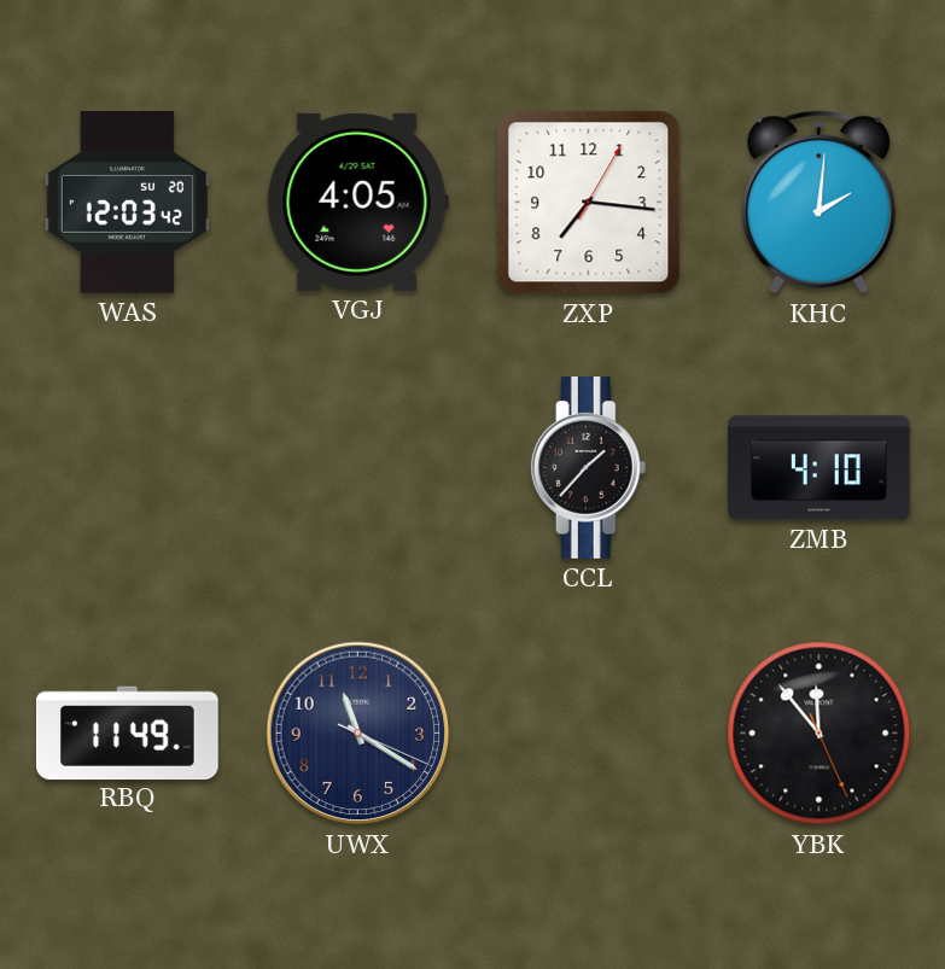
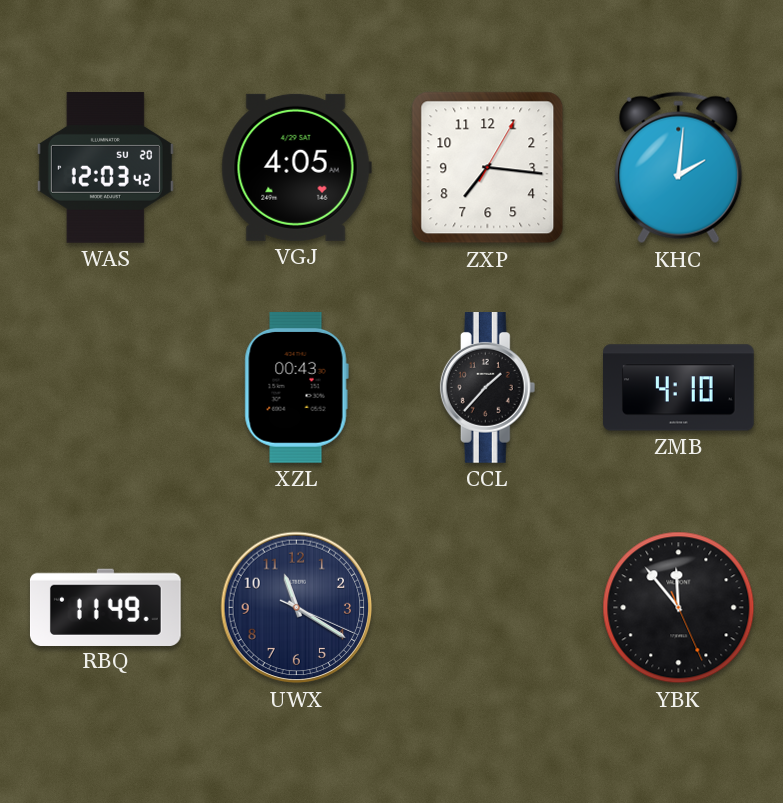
XZL: none -> 00:43 (296, 387)
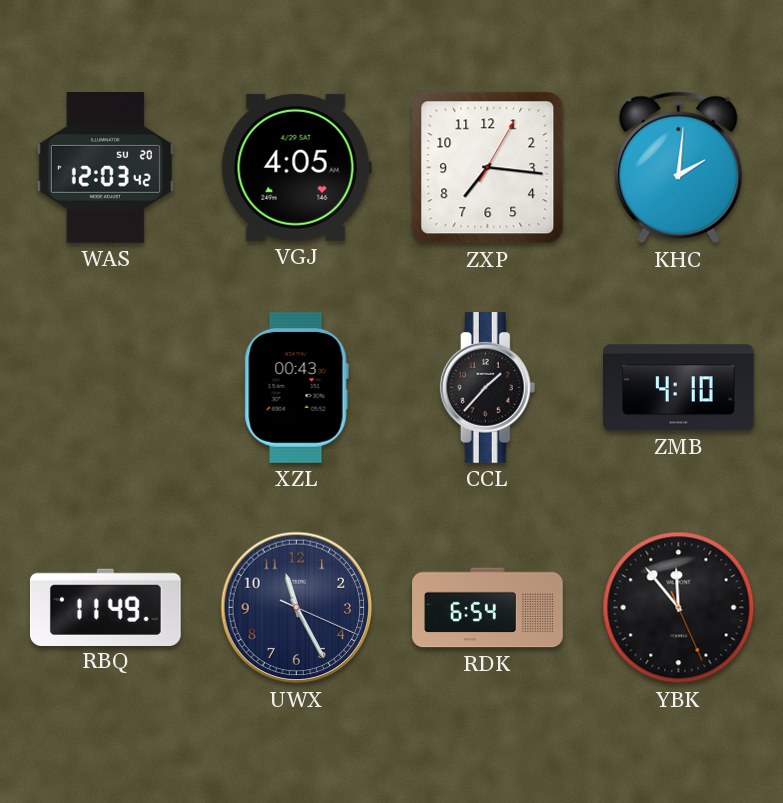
UWX: 11:20 -> 11:25 (297, 608)
RDK: none -> 6:54 (488, 608)
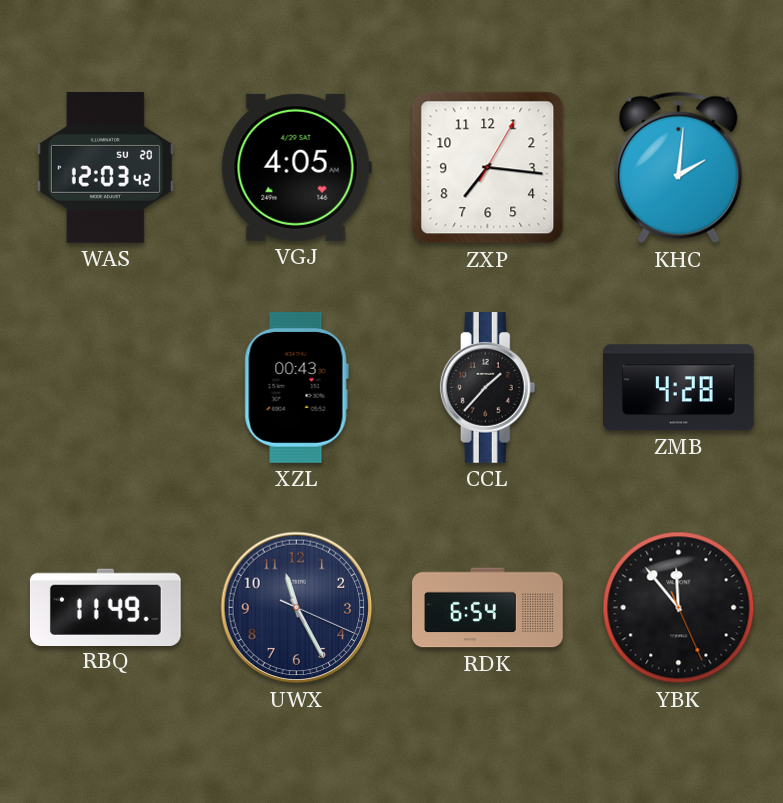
ZMB: 4:10 -> 4:28 (679, 388)
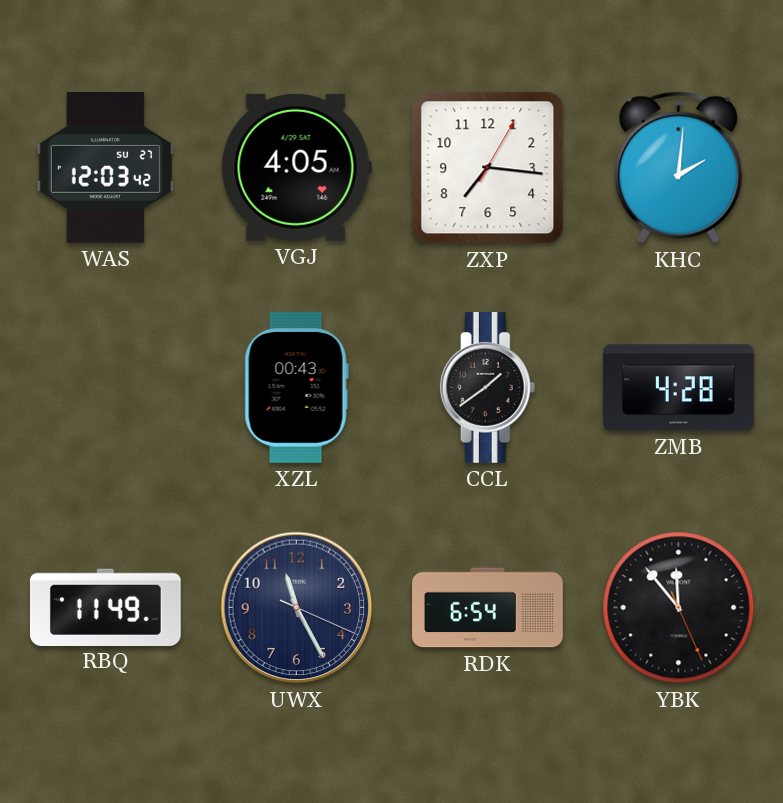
WAS date: SU 20 -> SU 27 (105, 168)
CCL: 1:37 -> 1:39 (488, 388)
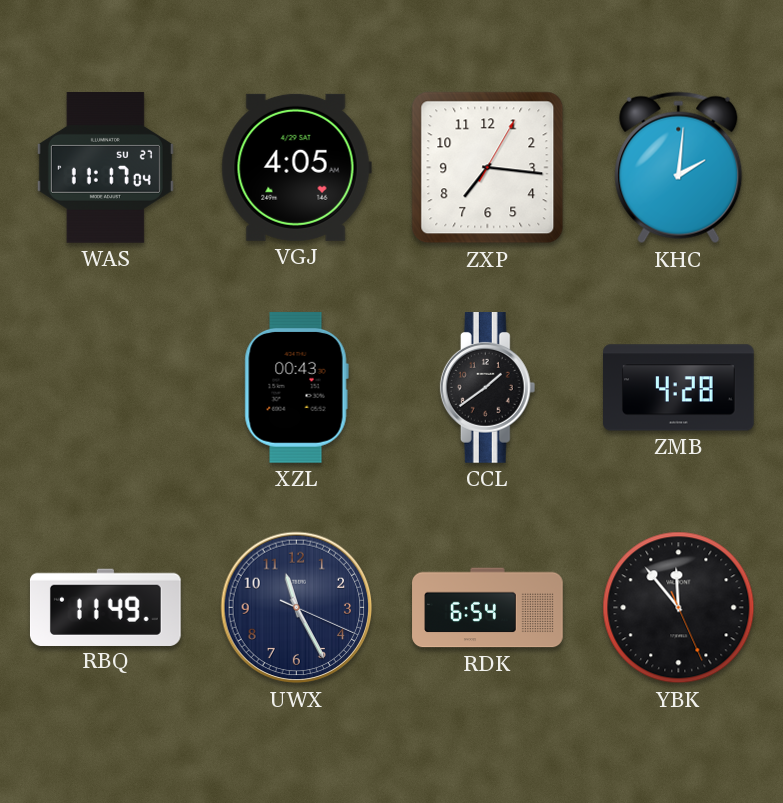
WAS: 12:03 -> 11:17 (105, 168)
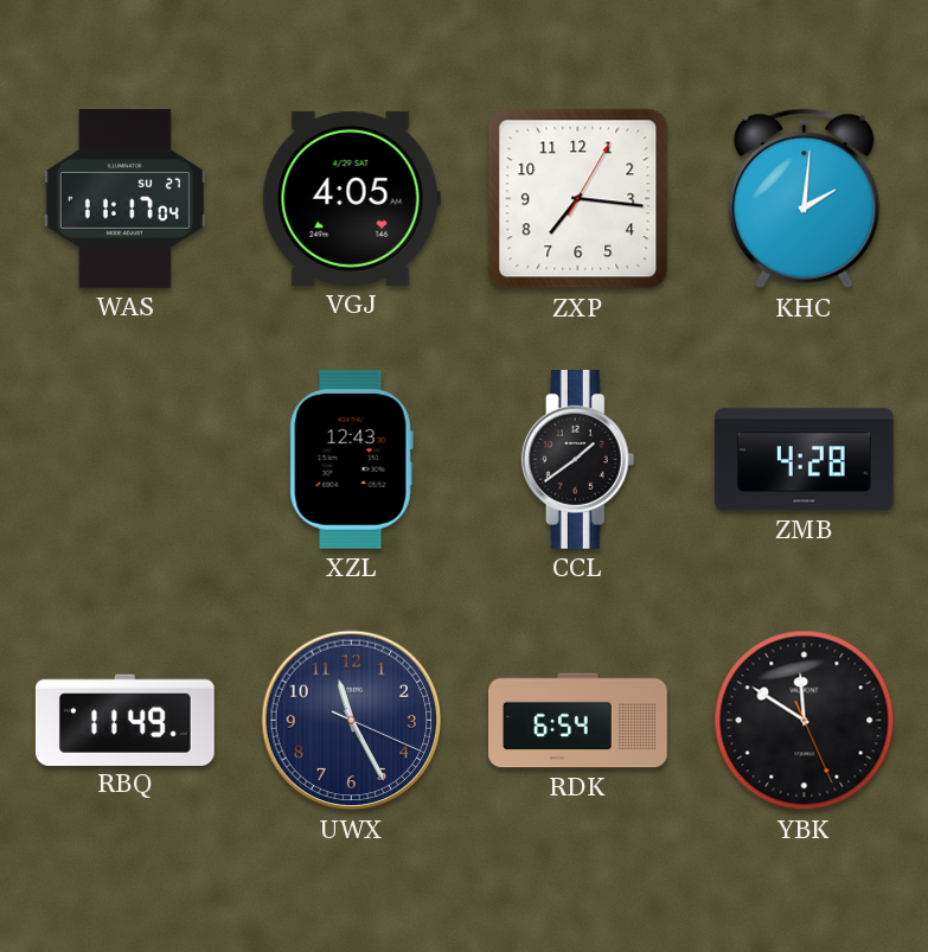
XZL: 00:43 -> 12:43 (351, 459)
YBK: 11:53 -> 11:50 (805, 721)
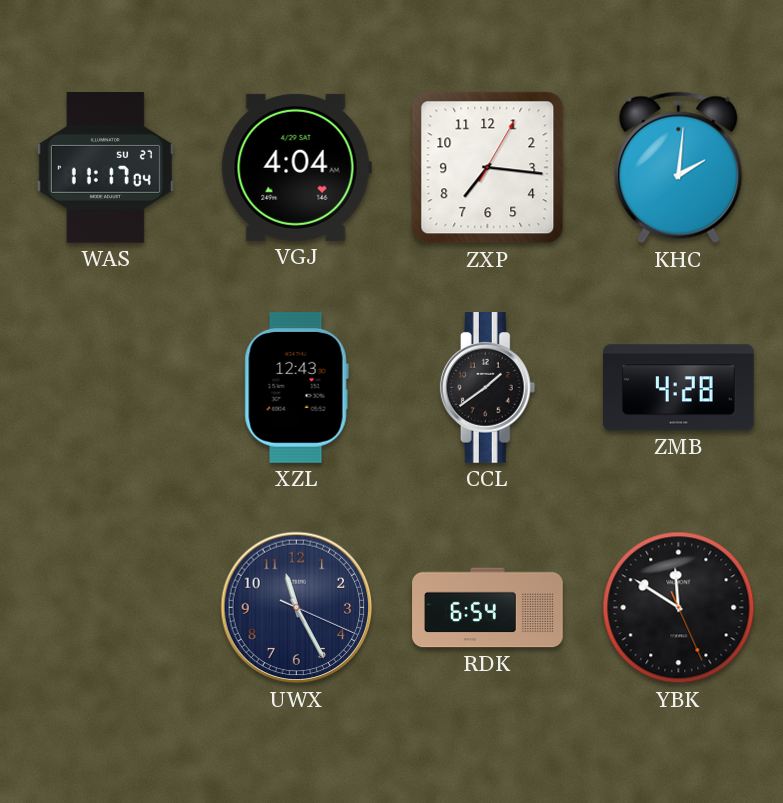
VGJ: 4:05 -> 4:04 (296, 167)
RBQ: 11:49 -> none (126, 720)
